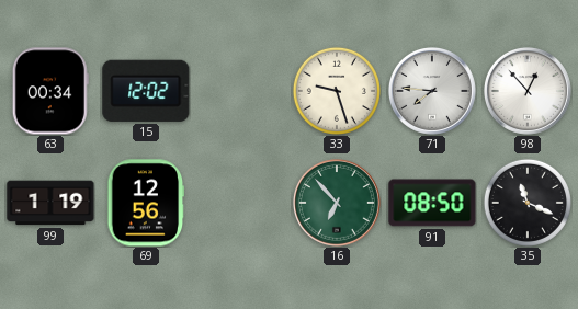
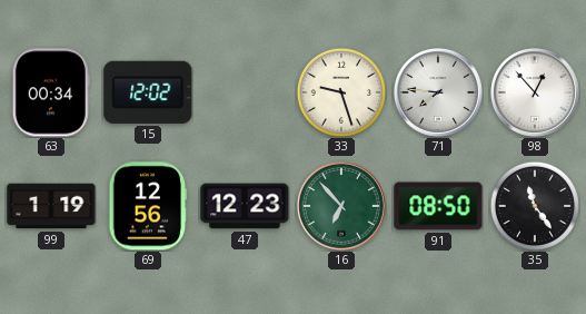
47: none -> 12:23 (245, 206)
35: 11:19 -> 11:24 (535, 206)
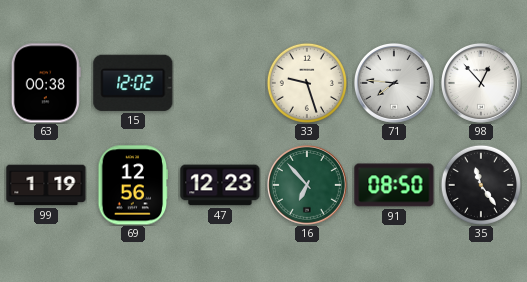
63: 00:34 -> 00:38 (46, 83)
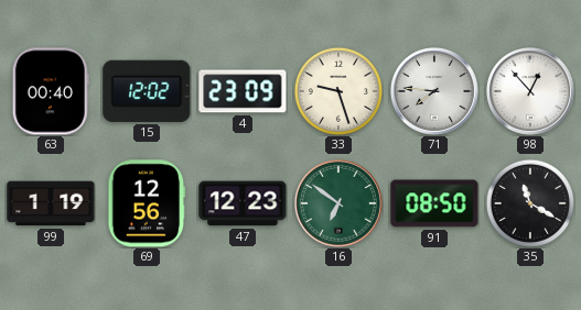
63: 00:38 -> 00:40 (51, 91)
4: none -> 23:09 (243, 91)
16: 6:53 -> 6:51 (338, 203)
35: 11:24 -> 11:20 (530, 203)
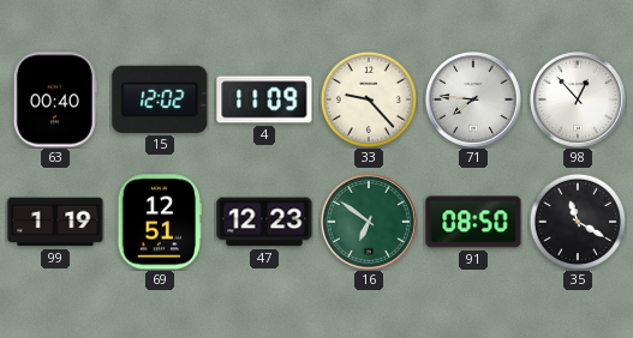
4: 23:09 -> 11:09 (264, 99)
33: 9:27 -> 9:23 (369, 99)
69: 12:56 -> 12:51 (160, 222)
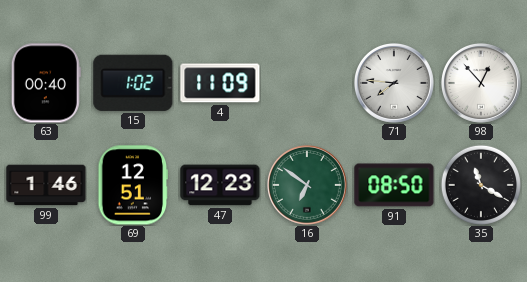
15: 12:02 -> 1:02 (133, 83)
33: 9:23 -> none (369, 99)
99: 1:19 -> 1:46 (46, 185)
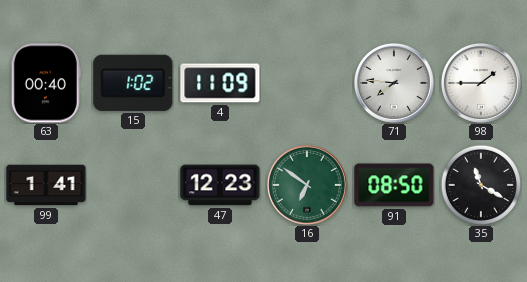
98: 12:53 -> 1:45 (481, 83)
99: 1:46 -> 1:41 (46, 185)
69: 12:51 -> none (133, 185)
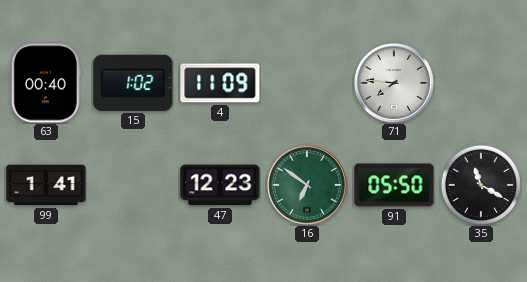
98: 1:45 -> none (481, 83)
91: 08:50 -> 05:50 (394, 185)
